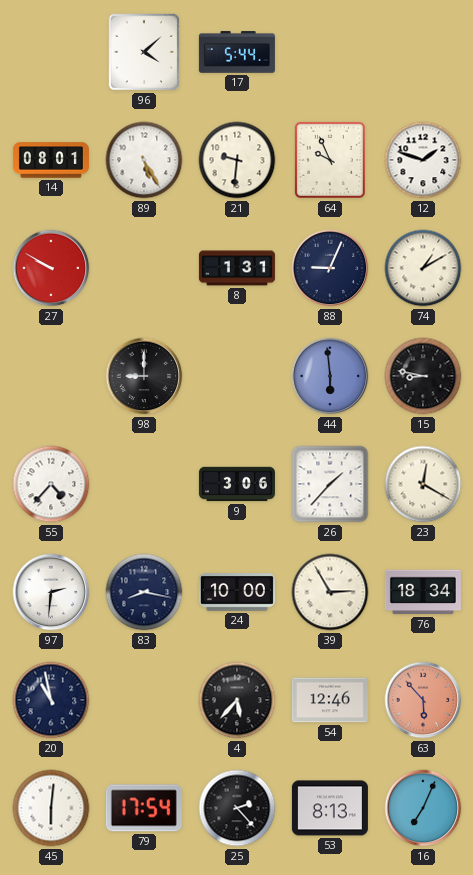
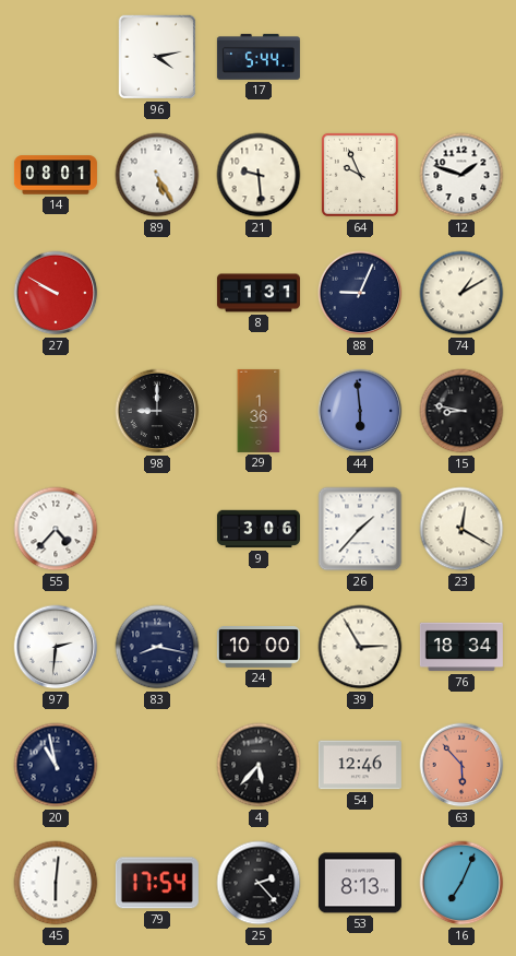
96: 4:08 -> 4:13 (157, 57)
21: 9:31 -> 9:29 (259, 175)
29: none -> 1:36 (259, 411)
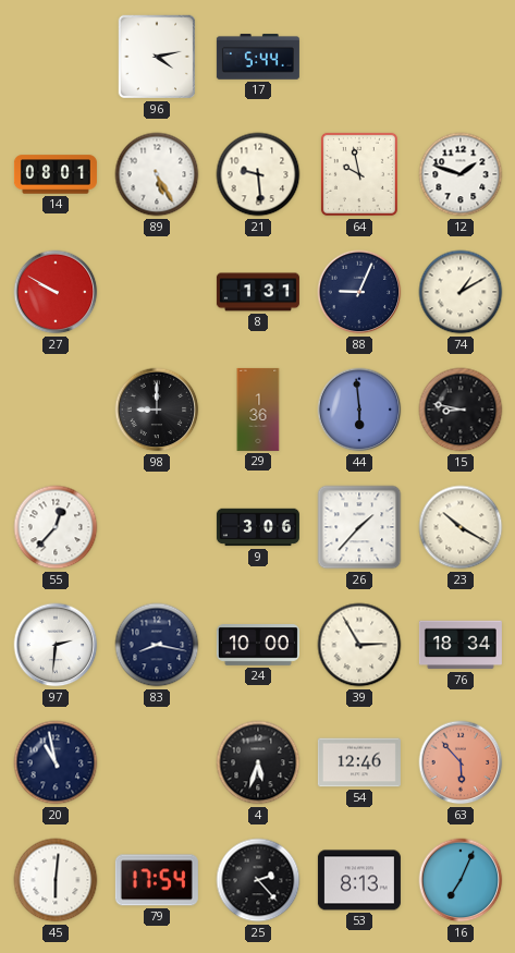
64: 9:56 -> 9:58 (359, 174)
55: 4:37 -> 12:37 (56, 527)
23: 12:20 -> 10:20 (461, 527)
4: 5:37 -> 5:33 (258, 762)
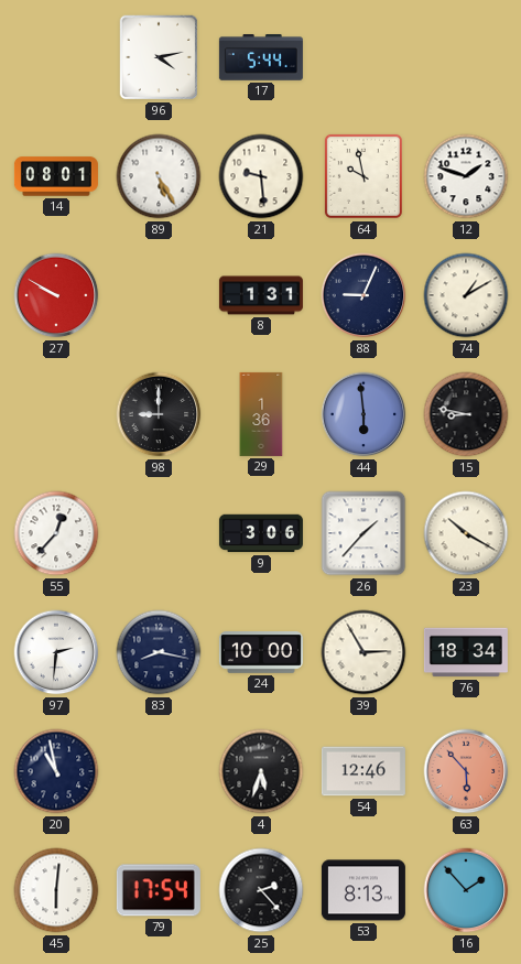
16: 7:04 -> 1:53 (466, 890)
